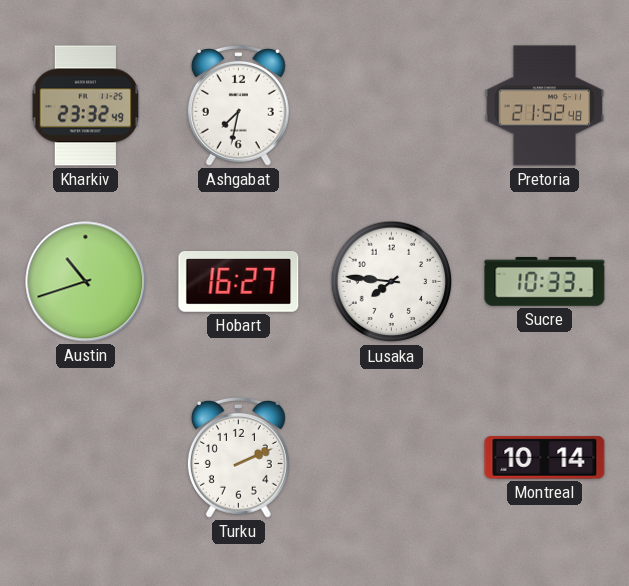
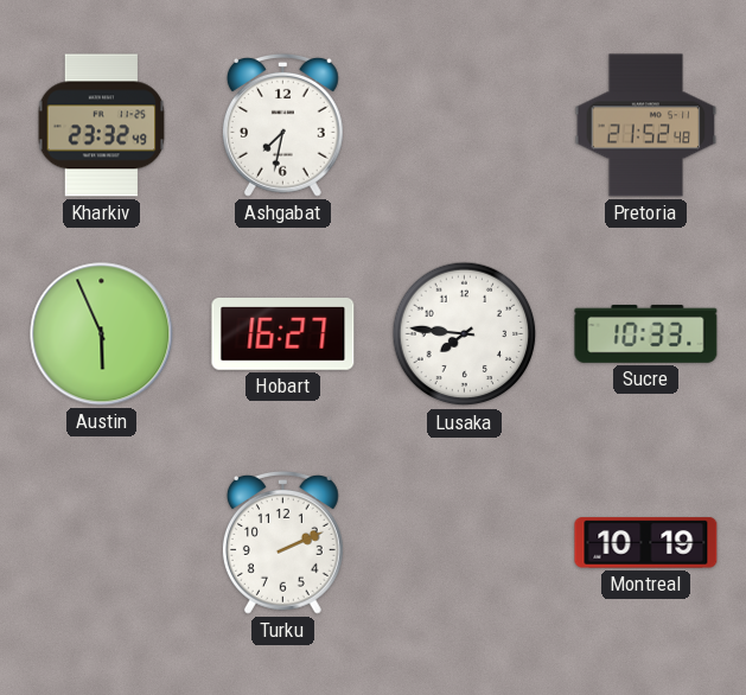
Austin: 10:42 -> 5:56 (102, 334)
Montreal: 10:14 -> 10:19 (646, 543)
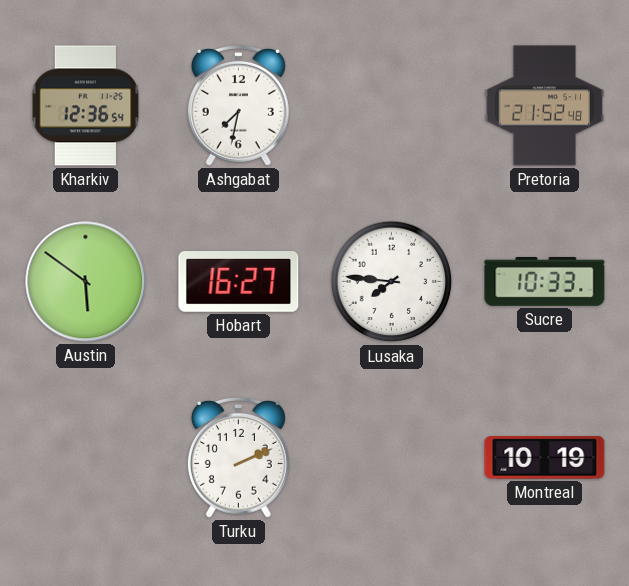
Kharkiv: 23:32 -> 12:36 (86, 106)
Austin: 5:56 -> 5:51 (86, 282)
